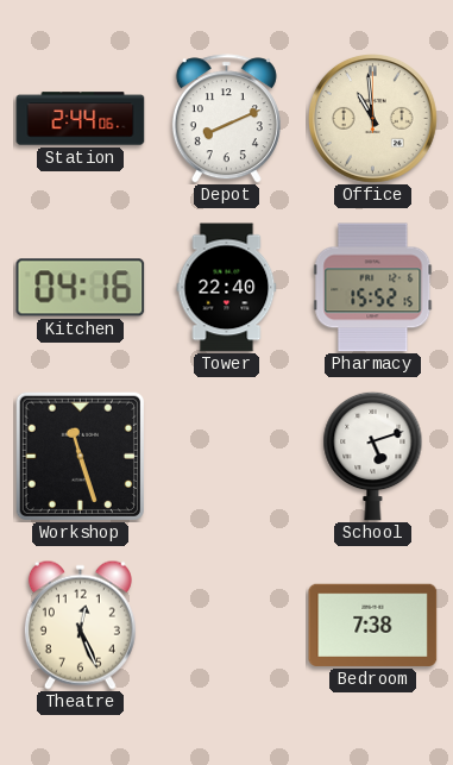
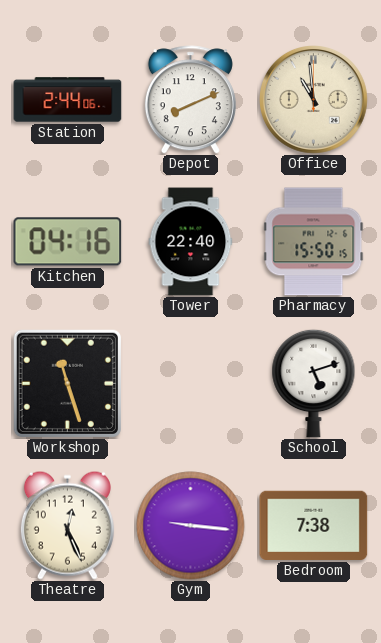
Pharmacy: 15:52 -> 15:50 (314, 242)
Gym: none -> 9:16 (191, 526)
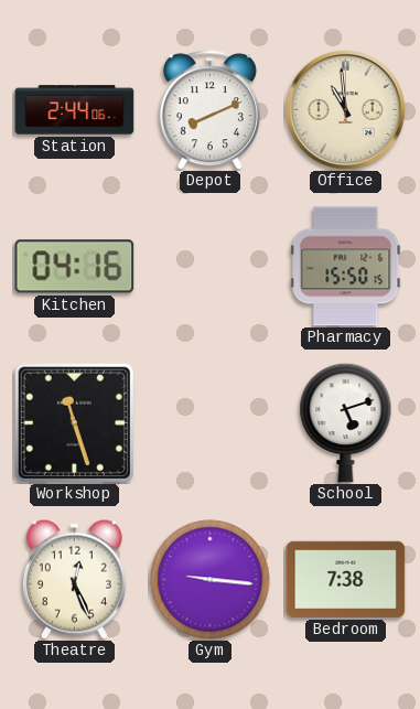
Tower: 22:40 -> none (191, 242)
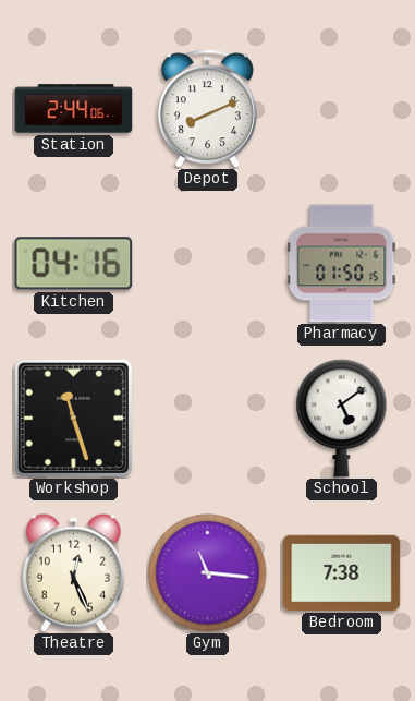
Office: 10:59 -> none (346, 110)
Pharmacy: 15:50 -> 01:50 (342, 264)
School: 5:12 -> 5:09 (342, 418)
Gym: 9:16 -> 11:16 (208, 573)
